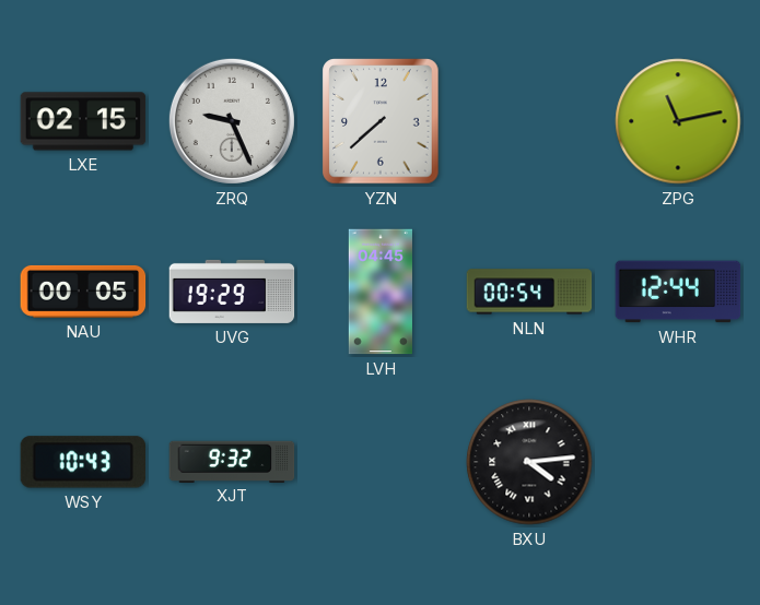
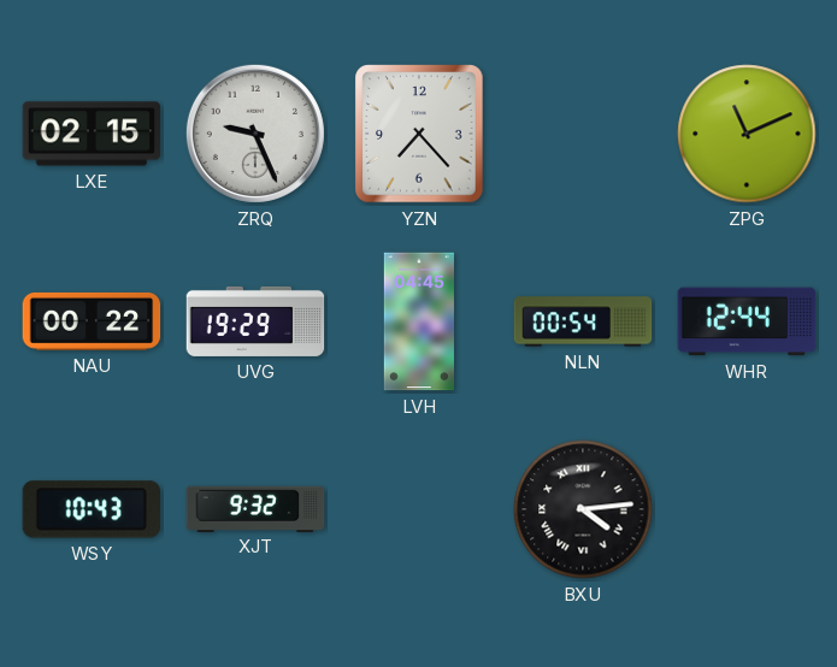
YZN: 7:38 -> 7:23 (419, 134)
ZPG: 11:13 -> 11:11 (747, 134)
NAU: 00:05 -> 00:22 (92, 321)
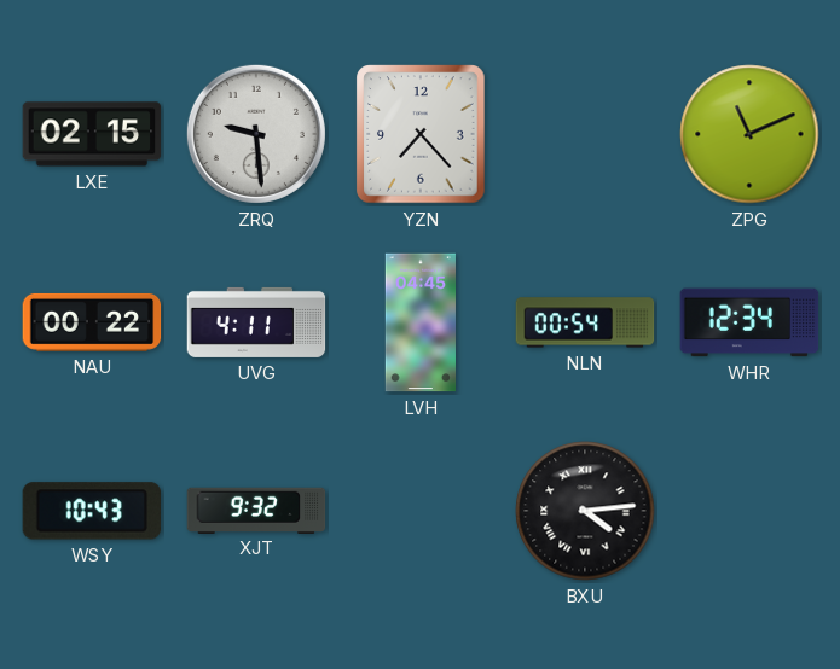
ZRQ: 9:26 -> 9:29 (256, 134)
UVG: 19:29 -> 4:11 (256, 322)
WHR: 12:44 -> 12:34 (749, 322)
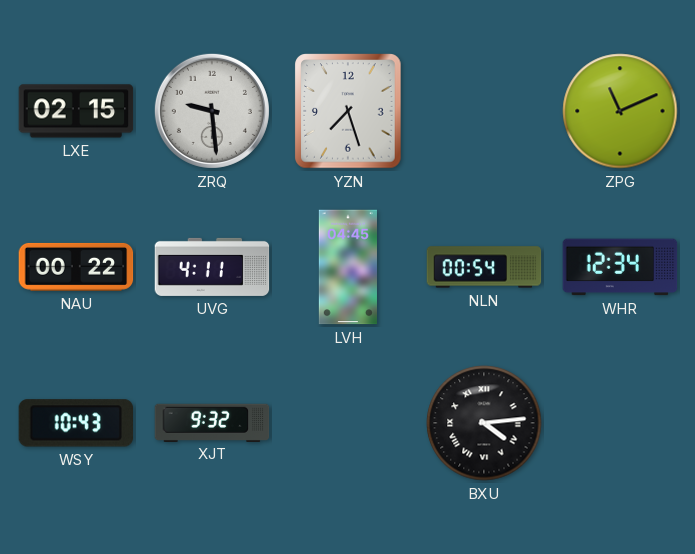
YZN: 7:23 -> 7:27 (348, 111)
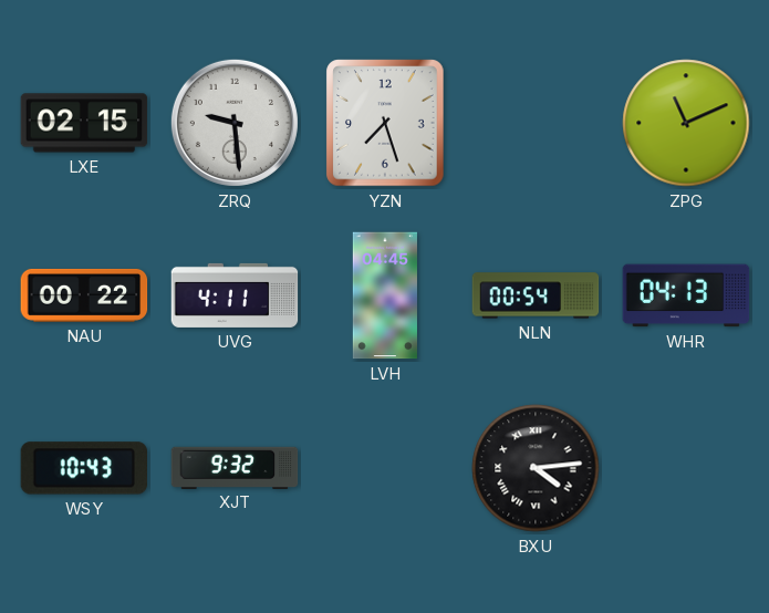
WHR: 12:34 -> 04:13 (686, 295)
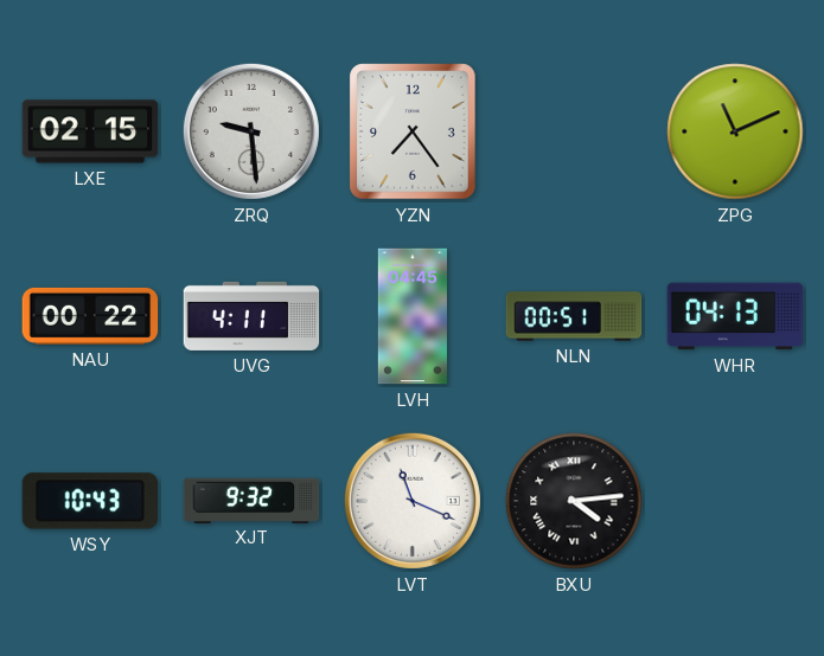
YZN: 7:27 -> 7:24 (413, 131)
NLN: 00:54 -> 00:51 (574, 316)
LVT: none -> 11:19 (413, 501)
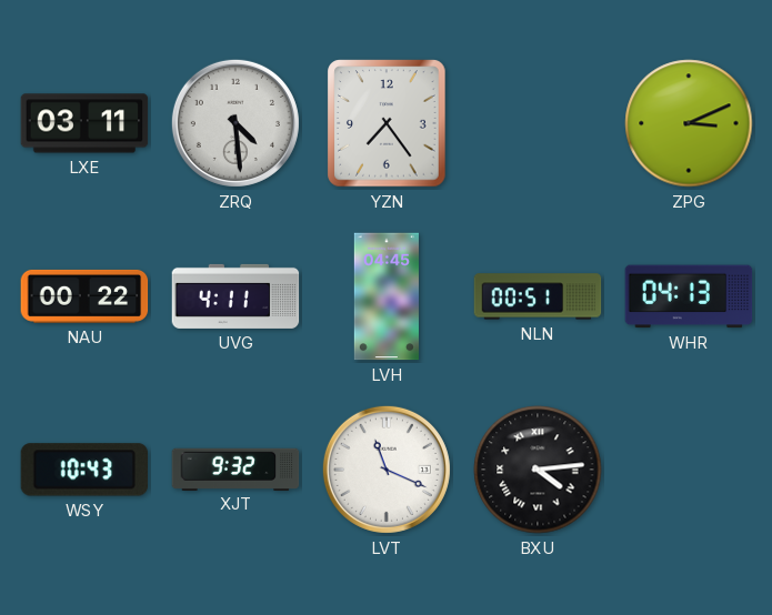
LXE: 02:15 -> 03:11 (84, 123)
ZRQ: 9:29 -> 4:29 (235, 123)
ZPG: 11:11 -> 3:11 (689, 123)
